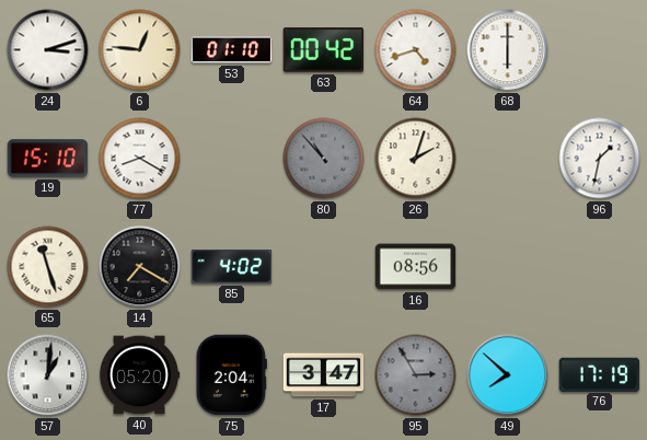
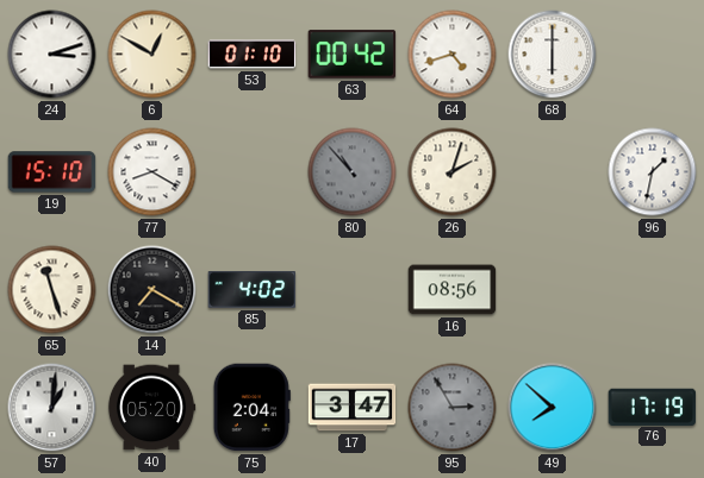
6: 12:46 -> 12:50 (152, 55)
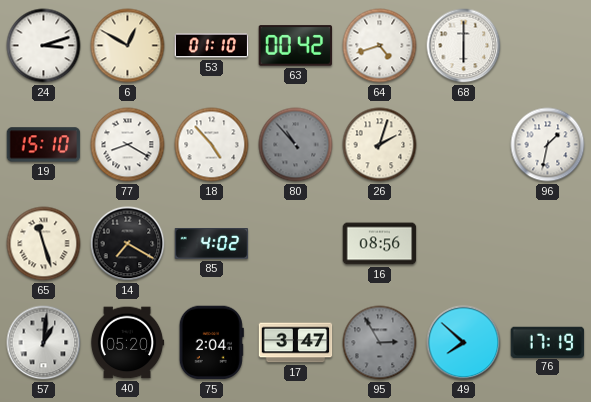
18: none -> 4:53 (212, 145)
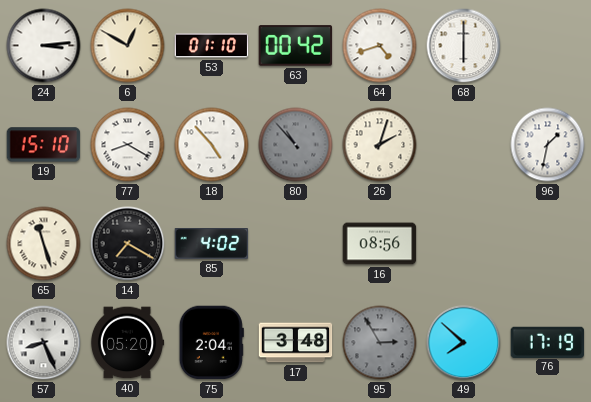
24: 3:12 -> 3:14 (44, 46)
57: 1:01 -> 8:26 (44, 343)
17: 3:47 -> 3:48 (296, 343)
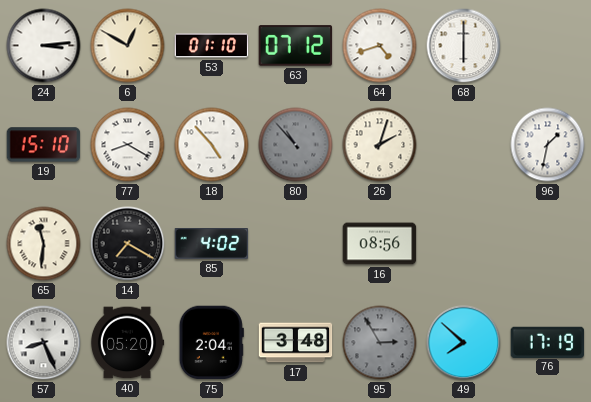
63: 00:42 -> 07:12 (296, 46)
65: 11:27 -> 11:31 (44, 244)
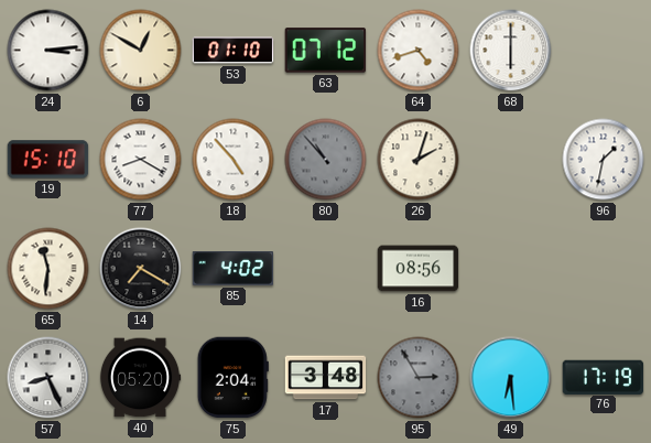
49: 7:52 -> 6:29 (511, 378)
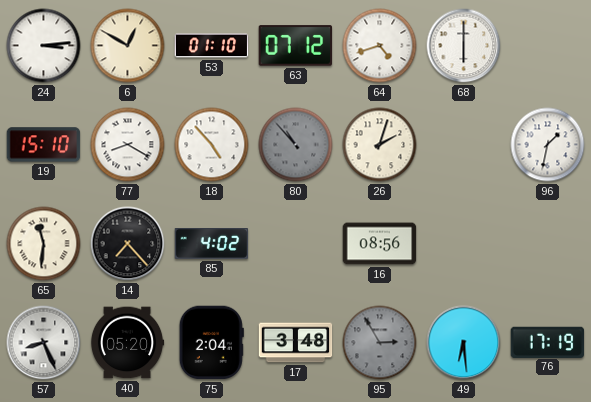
14: 7:20 -> 7:23 (128, 244)
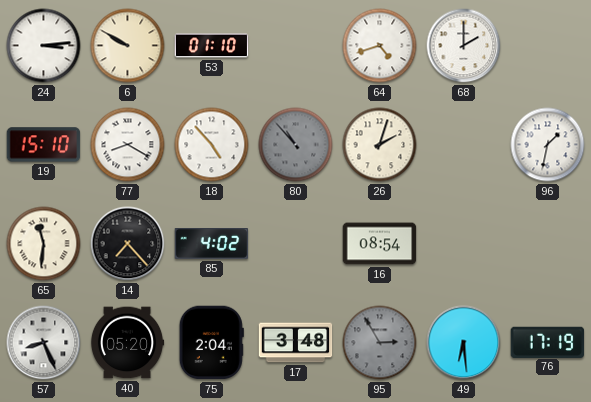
6: 12:50 -> 9:50 (128, 46)
63: 07:12 -> none (296, 46)
68: 6:00 -> 2:00 (464, 46)
16: 08:56 -> 08:54 (380, 244)
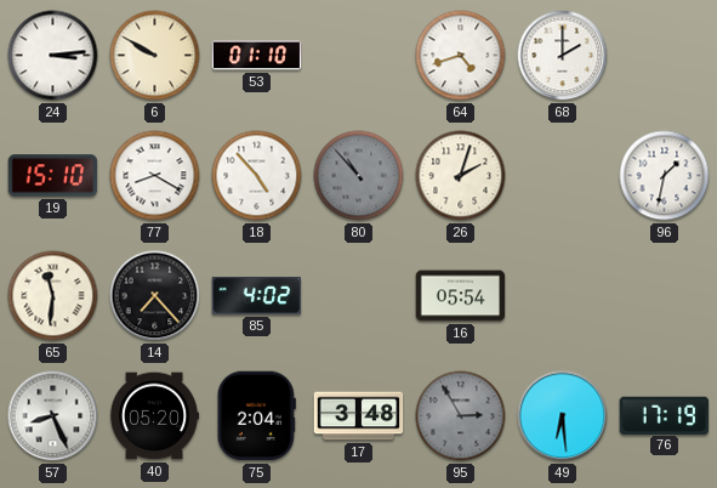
16: 08:54 -> 05:54 (461, 296)
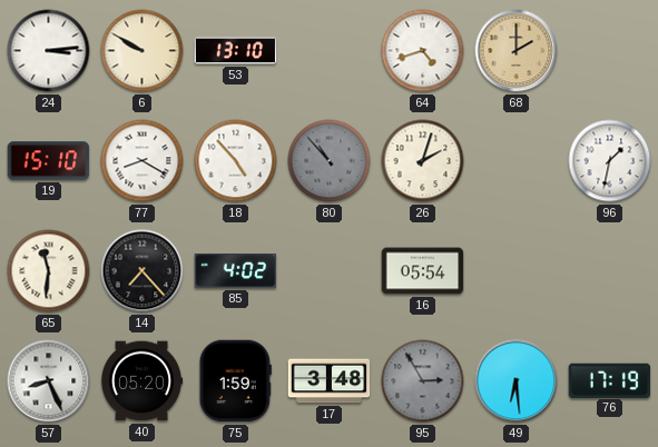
53: 01:10 -> 13:10 (236, 51)
68 dial: white -> champagne (517, 51)
75: 2:04 -> 1:59 (235, 381)
